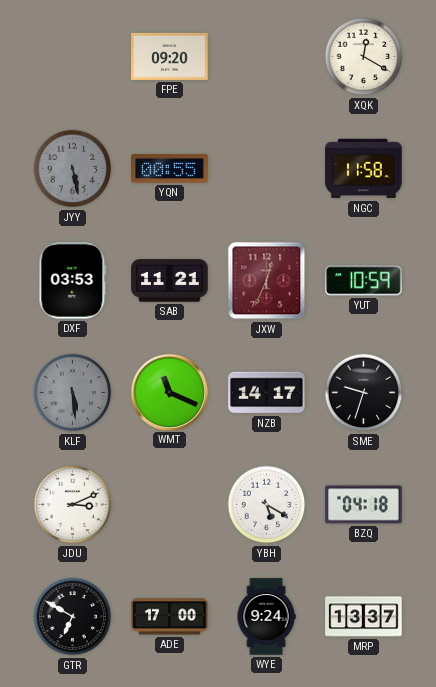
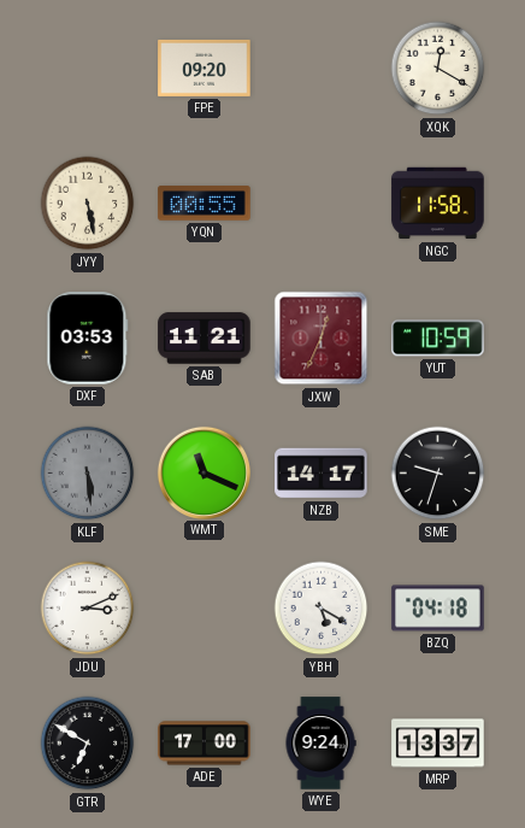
JYY dial: grey -> cream (88, 204)
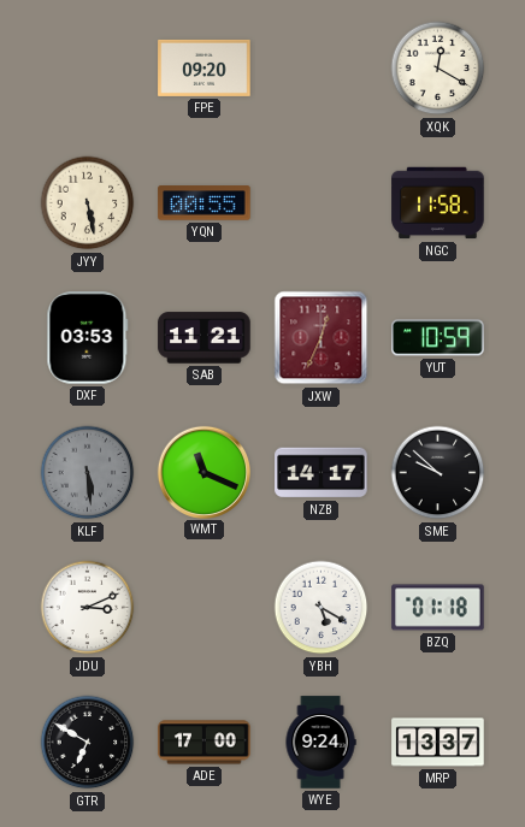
SME: 9:33 -> 9:52 (438, 473)
BZQ: 04:18 -> 01:18 (438, 608)
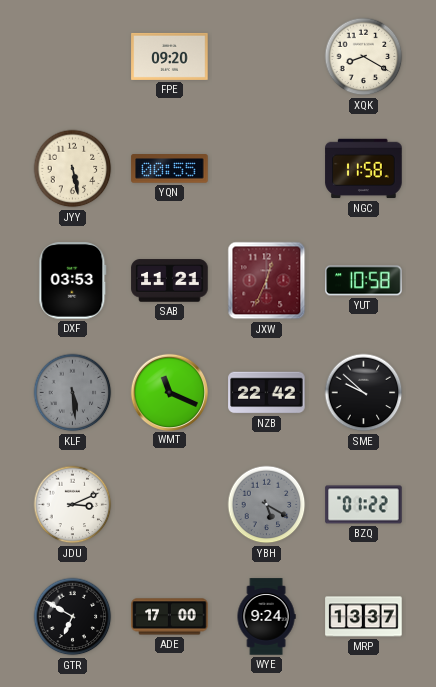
XQK: 12:20 -> 8:20 (364, 57)
YUT: 10:59 -> 10:58 (364, 281)
NZB: 14:17 -> 22:42 (267, 393)
YBH dial: white -> grey (267, 505)
BZQ: 01:18 -> 01:22 (364, 505)
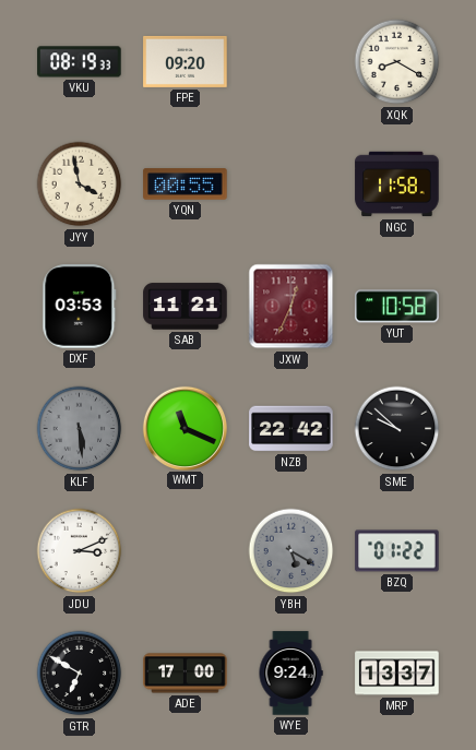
VKU: none -> 08:19 (80, 62)
JYY: 5:28 -> 3:58 (80, 184)
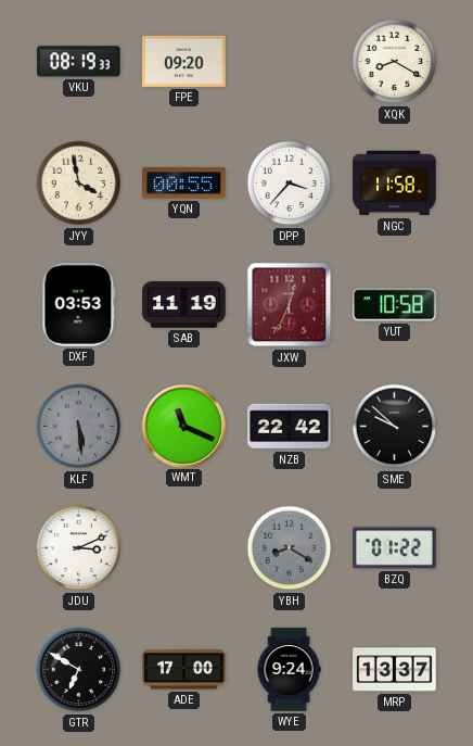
DPP: none -> 3:37 (290, 184)
SAB: 11:21 -> 11:19 (184, 305)
YBH: 5:20 -> 8:20 (290, 548)
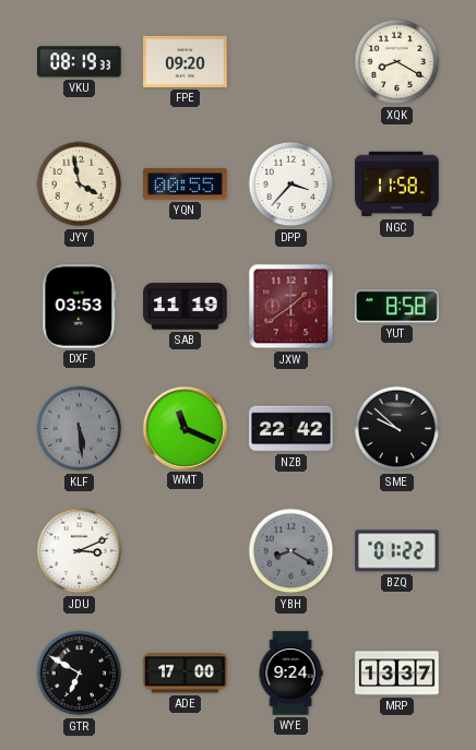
JXW: 12:34 -> 1:39 (291, 307)
YUT: 10:58 -> 8:58 (397, 307)
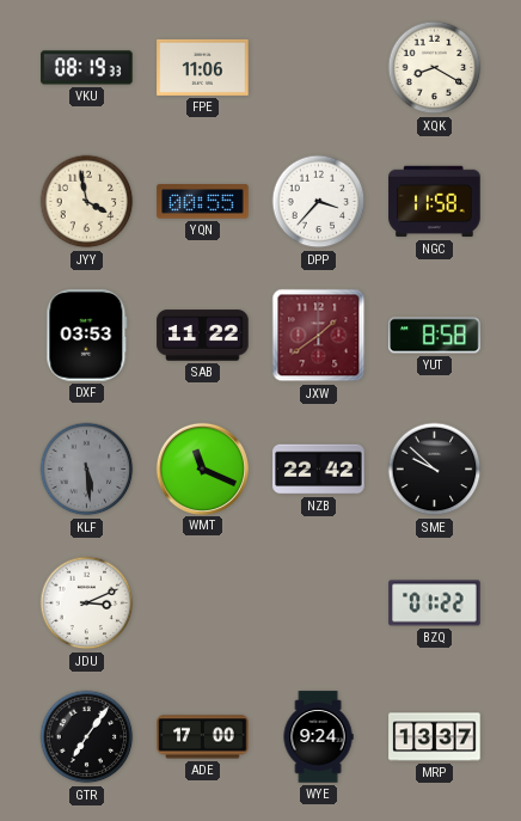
FPE: 09:20 -> 11:06 (203, 67)
SAB: 11:19 -> 11:22 (203, 336)
YBH: 8:20 -> none (291, 551)
GTR: 6:50 -> 7:06 (87, 737)
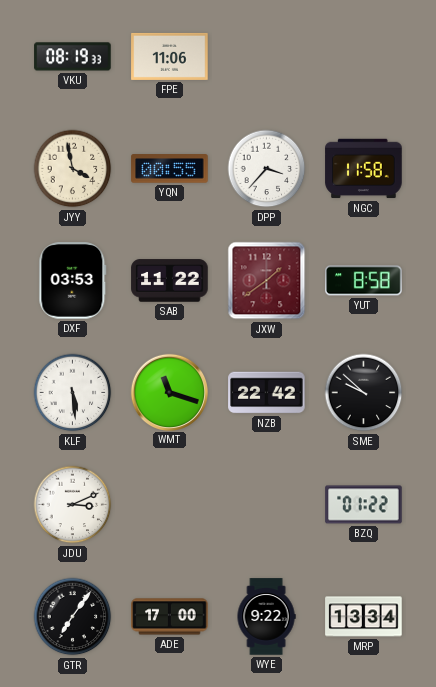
XQK: 8:20 -> none (435, 68)
KLF dial: grey -> white (73, 393)
WMT: 11:19 -> 11:18 (169, 392)
WYE: 9:24 -> 9:22 (266, 617)
MRP: 13:37 -> 13:34 (364, 617)
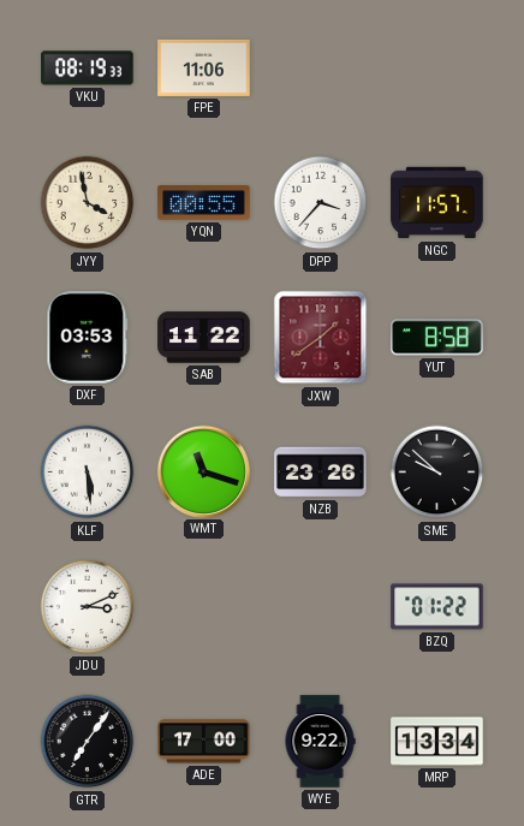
NGC: 11:58 -> 11:57 (437, 203)
NZB: 22:42 -> 23:26 (321, 473)
